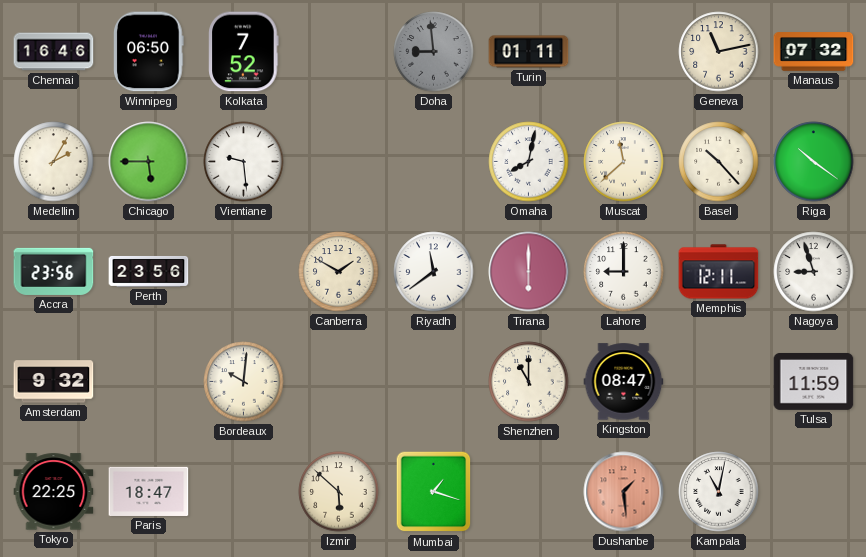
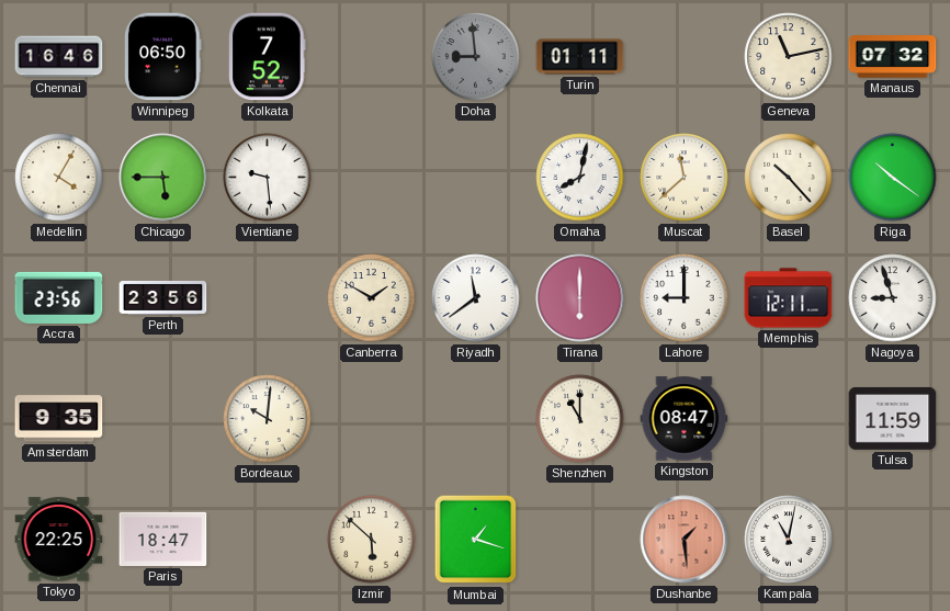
Medellin: 2:05 -> 4:05 (59, 178)
Amsterdam: 9:32 -> 9:35 (59, 419)
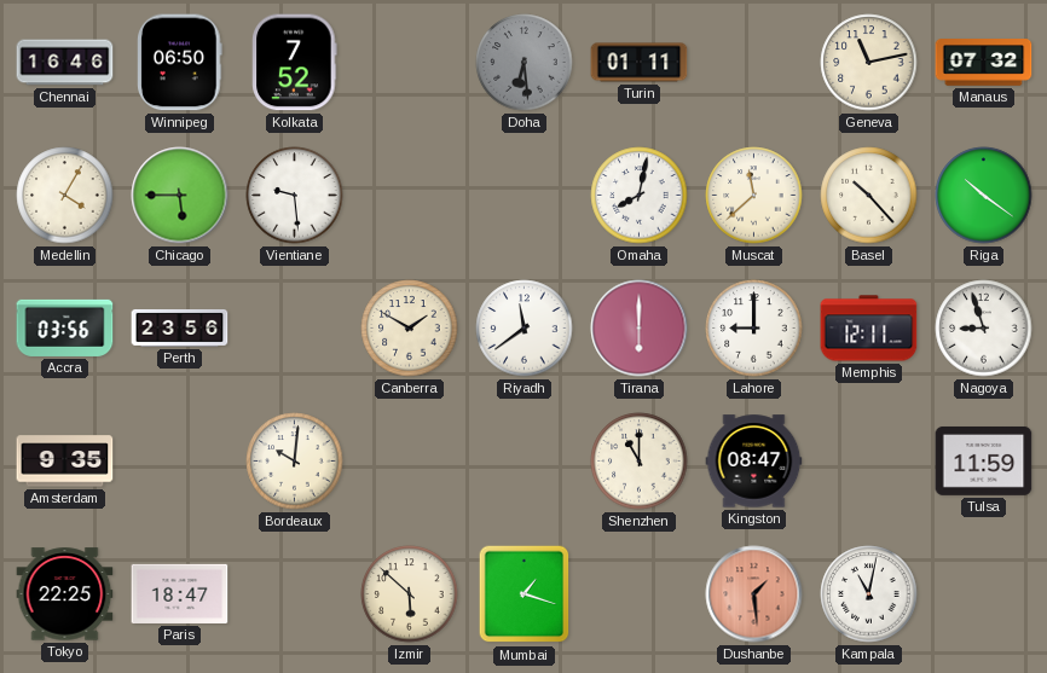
Doha: 8:59 -> 6:29 (525, 63)
Accra: 23:56 -> 03:56 (65, 327)
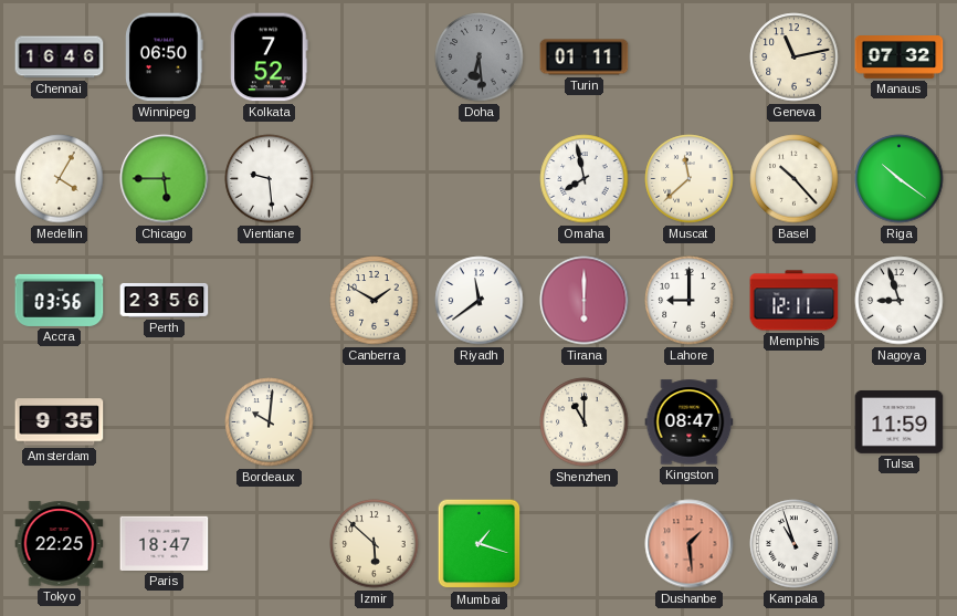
Omaha: 8:02 -> 7:58 (585, 179)
Kampala: 11:02 -> 10:57 (795, 544)
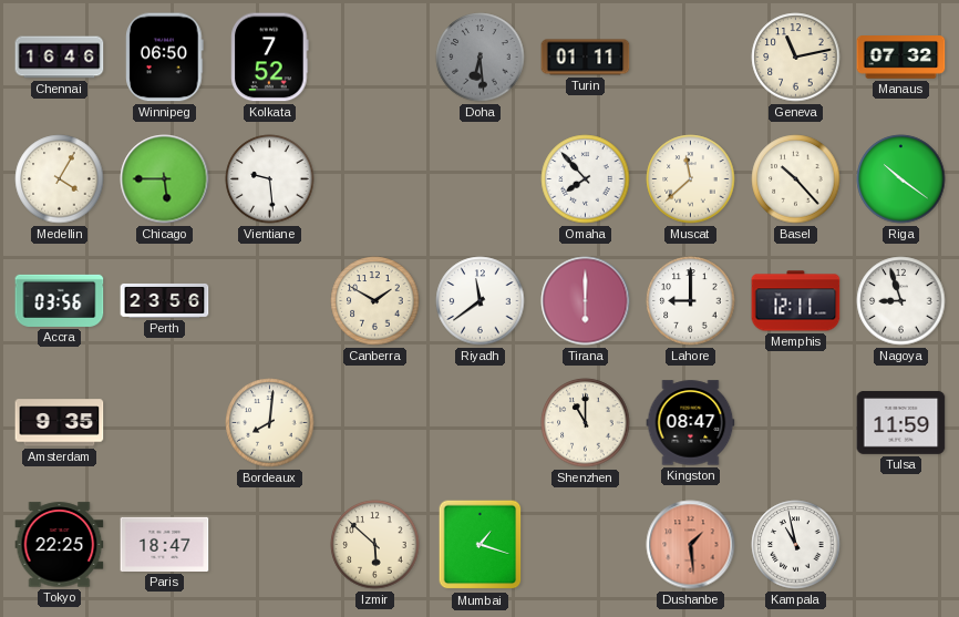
Omaha: 7:58 -> 7:53 (586, 179)
Bordeaux: 10:01 -> 8:01 (270, 423)
Kampala: 10:57 -> 10:58 (796, 545)
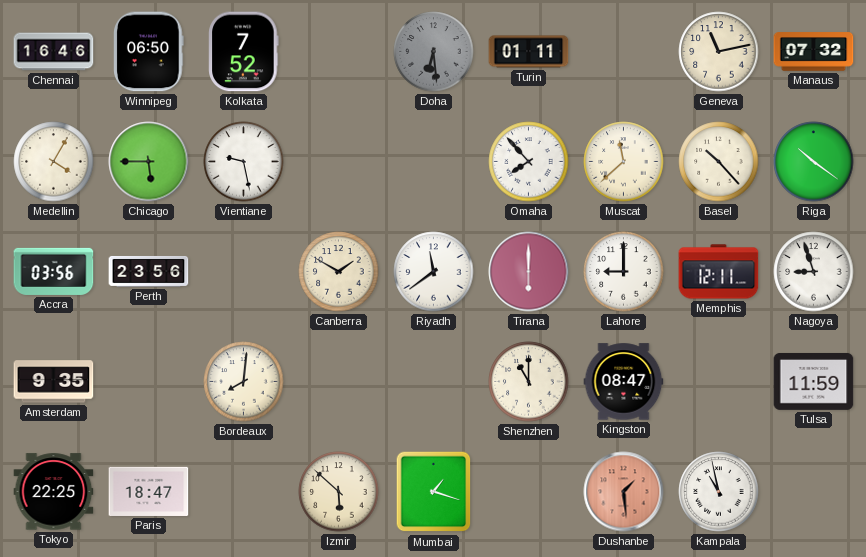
Vientiane: 9:29 -> 9:28 (244, 162)
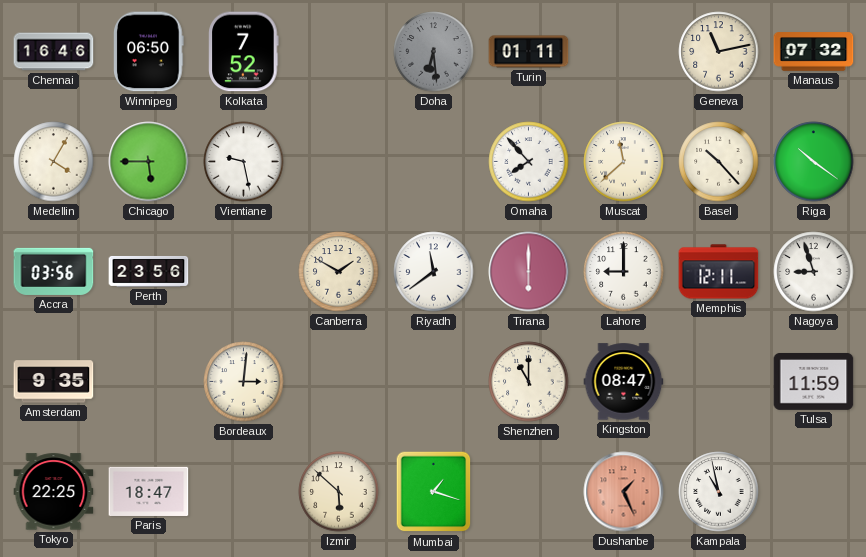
Bordeaux: 8:01 -> 3:01 (244, 382)
Dushanbe: 1:29 -> 1:26 (624, 492)
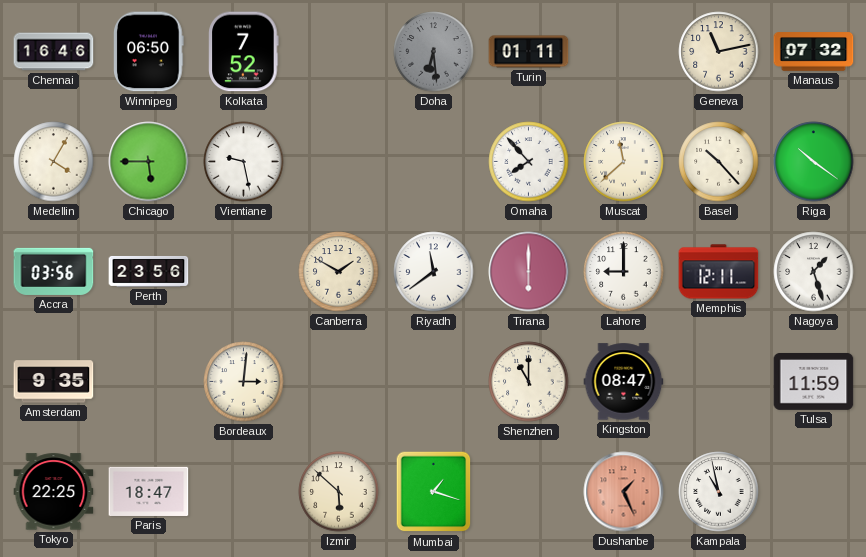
Nagoya: 8:57 -> 1:27 (814, 272)
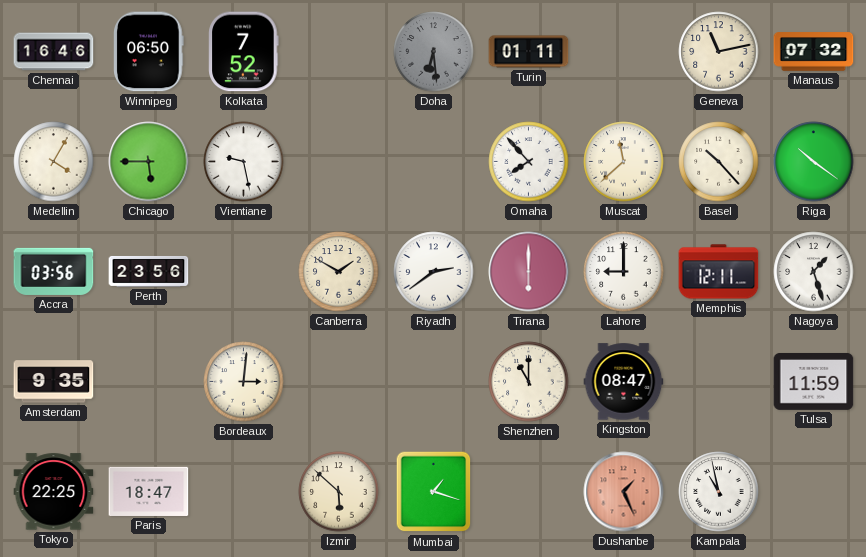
Riyadh: 11:39 -> 2:39 (434, 272)
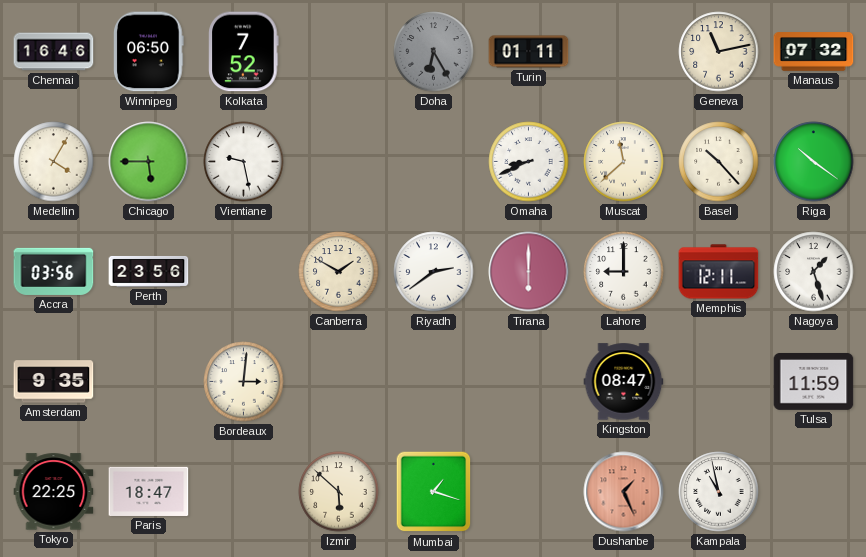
Doha: 6:29 -> 6:25 (434, 52)
Omaha: 7:53 -> 8:41 (529, 162)
Shenzhen: 11:00 -> none (529, 382)
